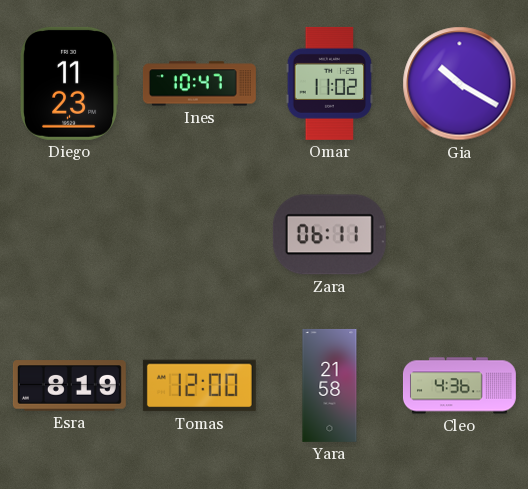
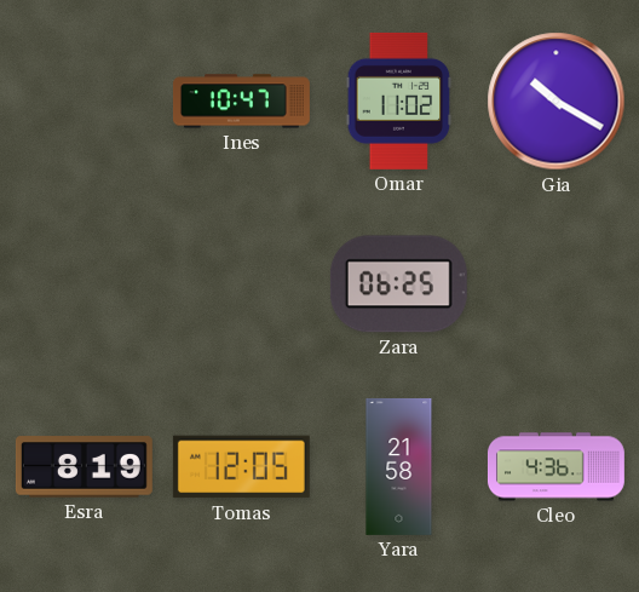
Diego: 11:23 -> none (69, 83)
Zara: 06:11 -> 06:25 (398, 284)
Tomas: 12:00 -> 12:05 (241, 467)
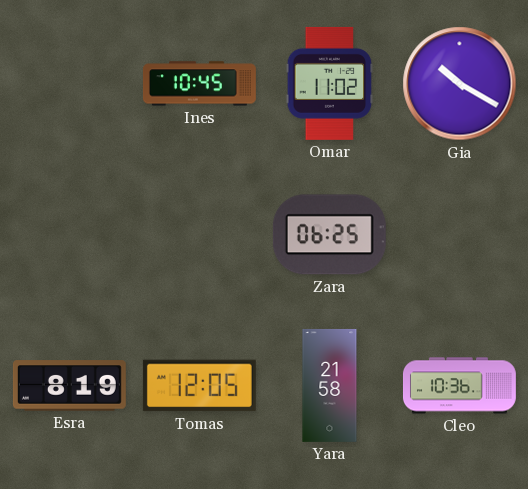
Ines: 10:47 -> 10:45 (199, 84)
Cleo: 4:36 -> 10:36 (459, 386)
